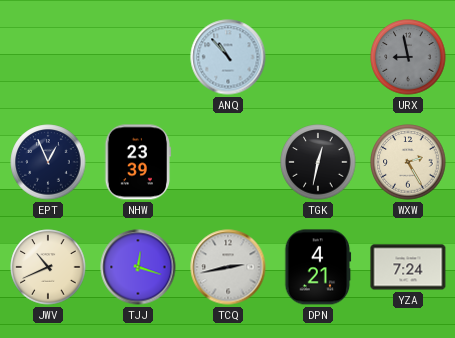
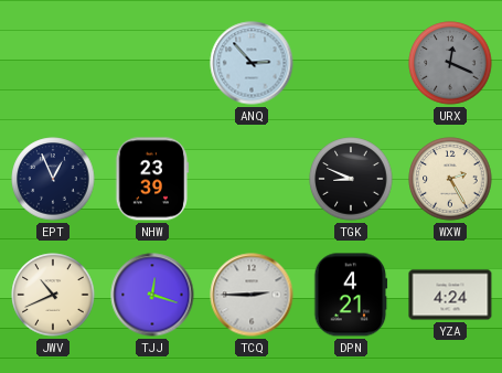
ANQ: 10:53 -> 2:53 (252, 63)
URX: 8:58 -> 12:19 (450, 63)
TGK: 12:32 -> 8:49 (351, 179)
TCQ: 2:43 -> 2:45 (252, 295)
YZA: 7:24 -> 4:24 (450, 295)
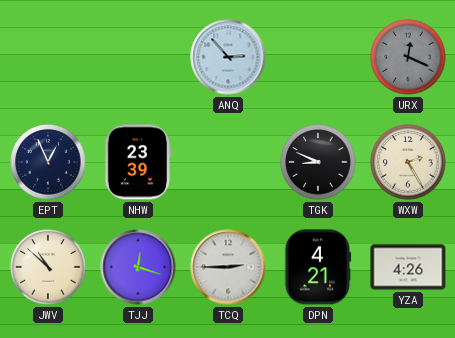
JWV: 10:41 -> 10:52 (48, 267)
YZA: 4:24 -> 4:26 (408, 267)
